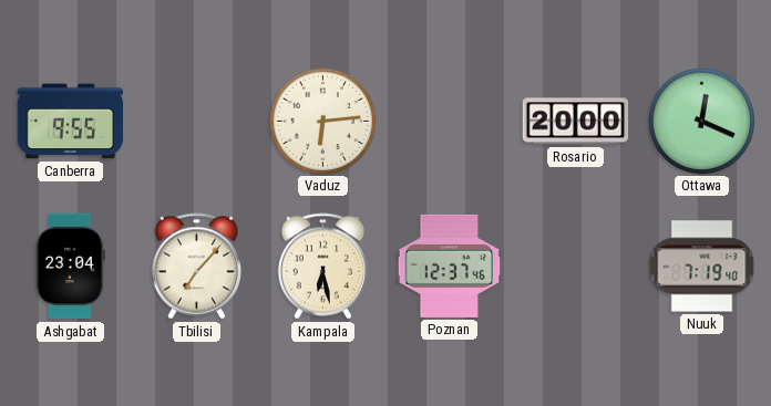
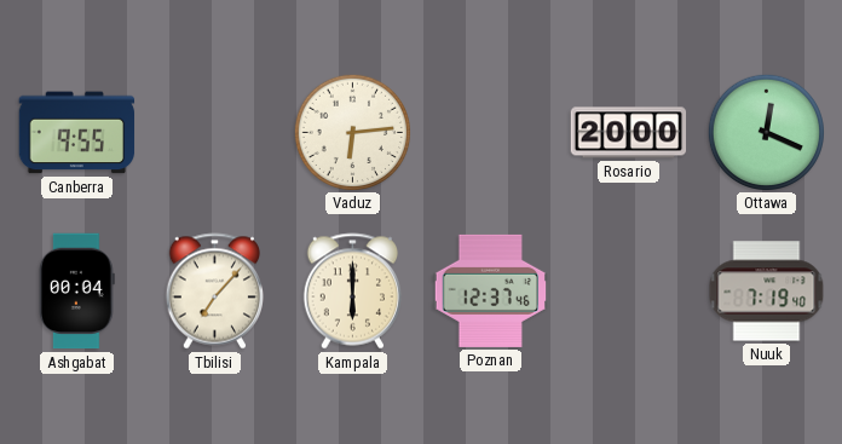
Ashgabat: 23:04 -> 00:04 (76, 292)
Kampala: 6:28 -> 6:00 (352, 292)
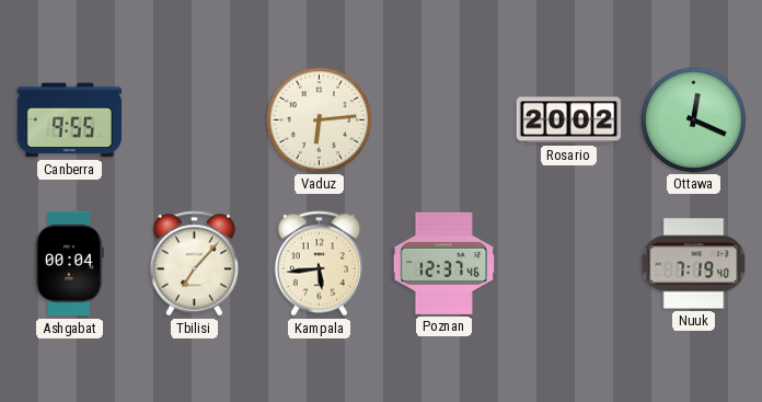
Rosario: 20:00 -> 20:02 (569, 120)
Kampala: 6:00 -> 5:44 (319, 264)
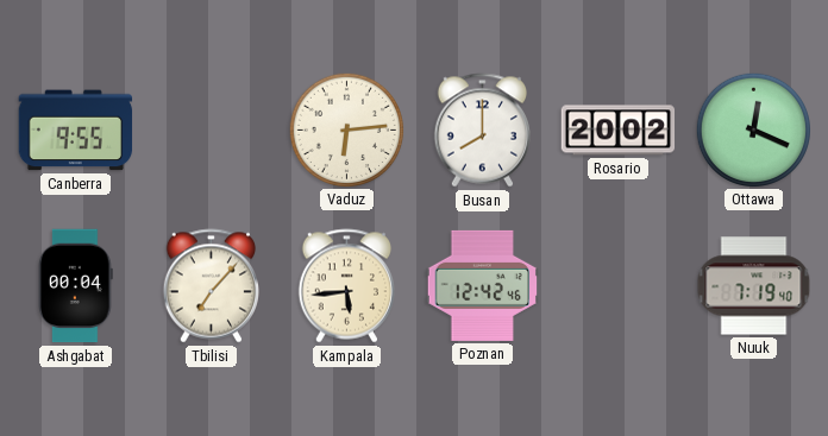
Busan: none -> 8:00 (482, 131)
Poznan: 12:37 -> 12:42 (483, 285)
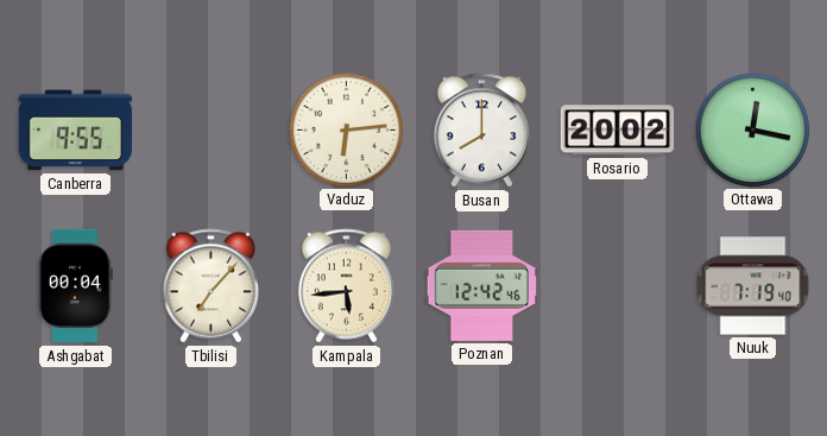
Ottawa: 12:19 -> 12:17 (752, 129)
